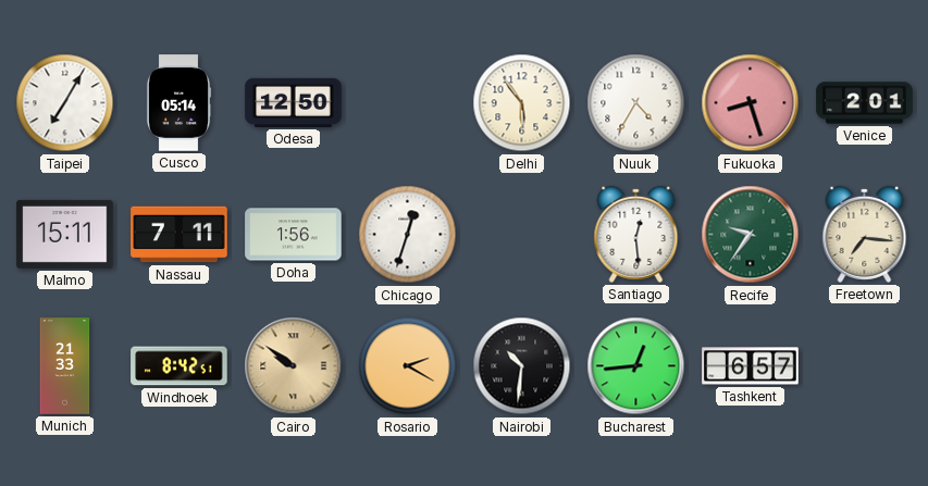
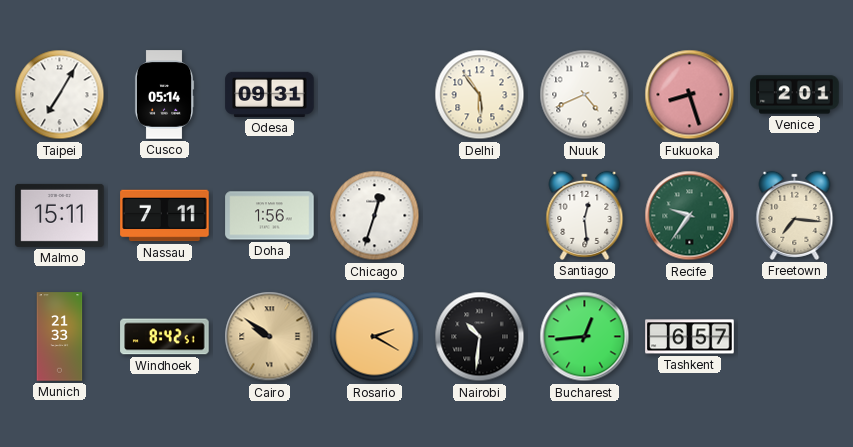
Odesa: 12:50 -> 09:31 (270, 94)
Nuuk: 4:35 -> 4:41 (585, 95)
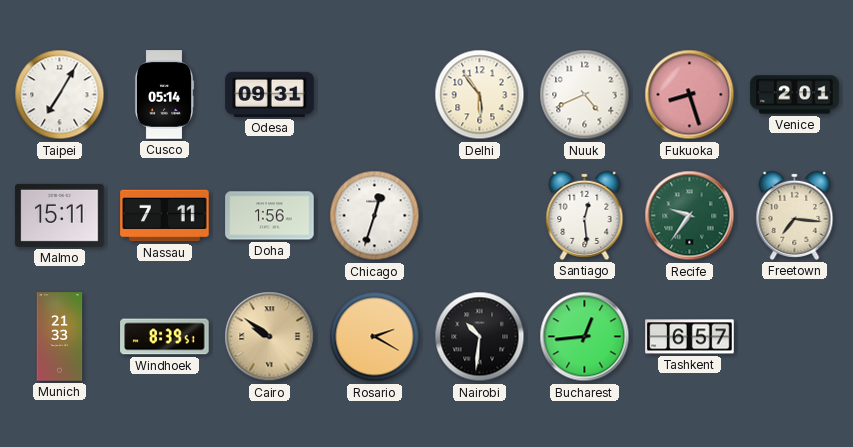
Windhoek: 8:42 -> 8:39 (165, 337)
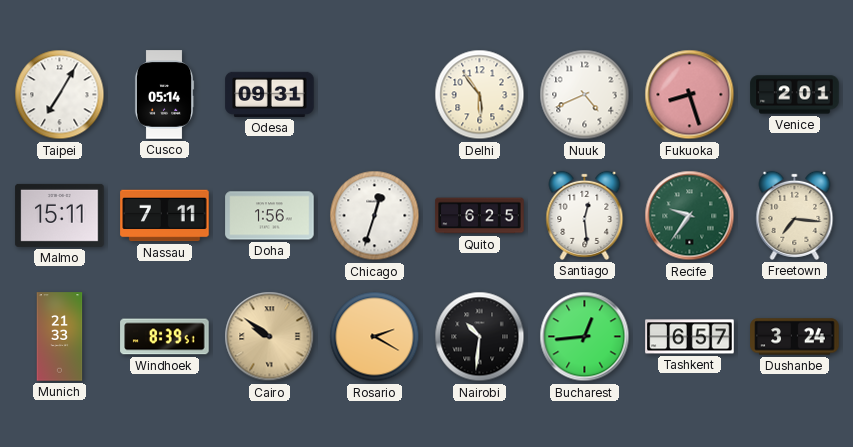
Quito: none -> 6:25 (480, 216)
Dushanbe: none -> 3:24 (795, 337)
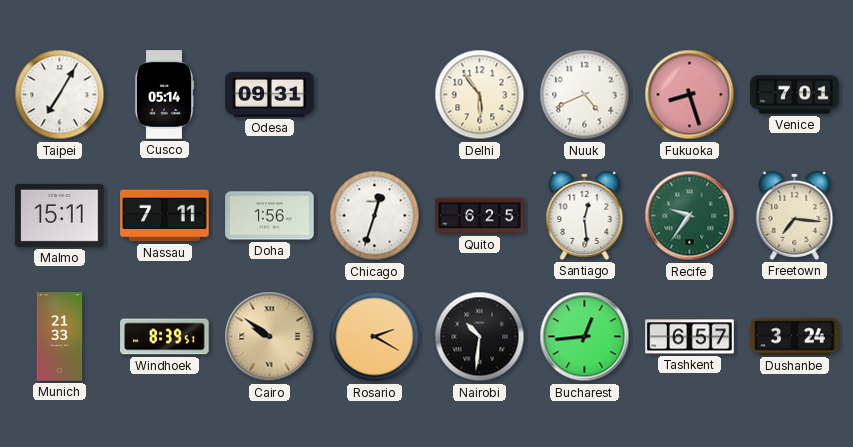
Venice: 2:01 -> 7:01 (795, 95)
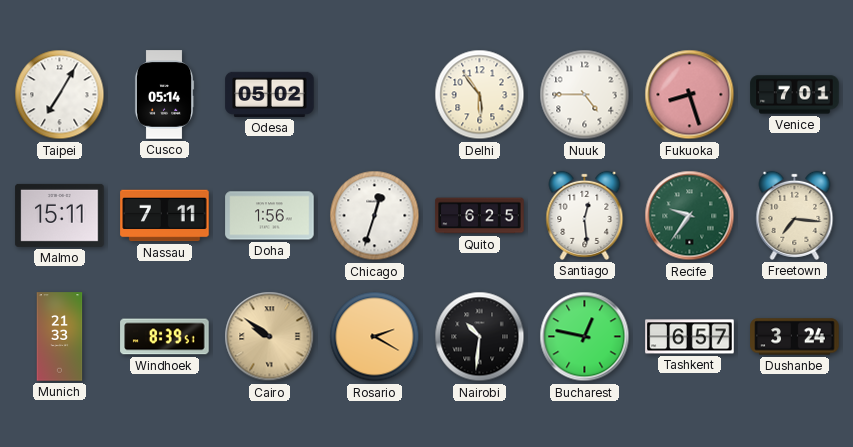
Odesa: 09:31 -> 05:02 (270, 94)
Nuuk: 4:41 -> 4:45 (585, 95)
Bucharest: 12:44 -> 12:47 (585, 337)
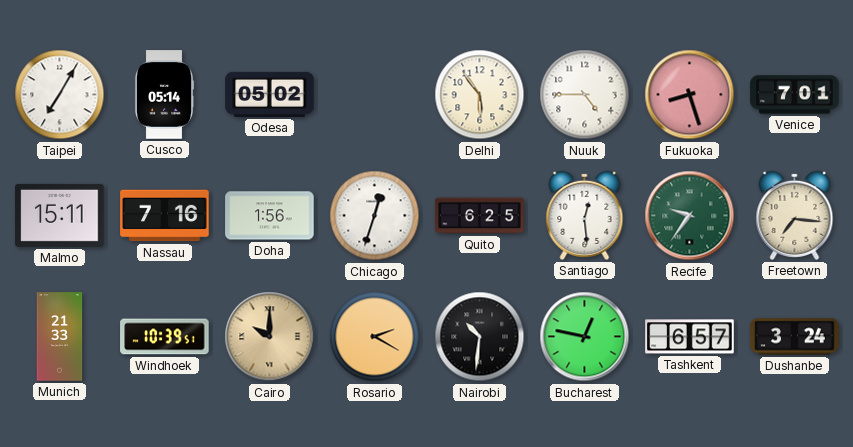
Nassau: 7:11 -> 7:16 (165, 216)
Windhoek: 8:39 -> 10:39 (165, 337)
Cairo: 9:51 -> 10:00 (270, 337)
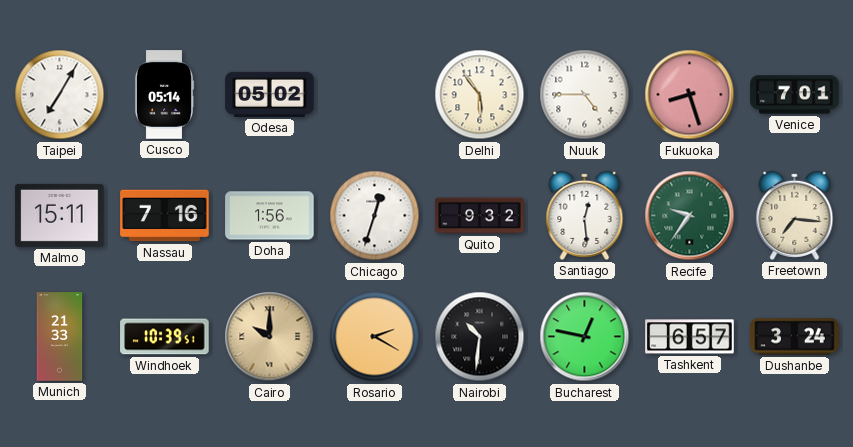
Quito: 6:25 -> 9:32 (480, 216)
